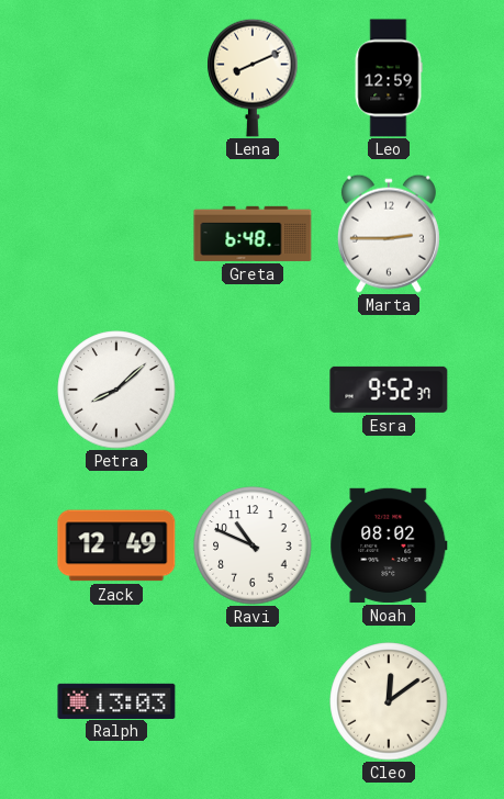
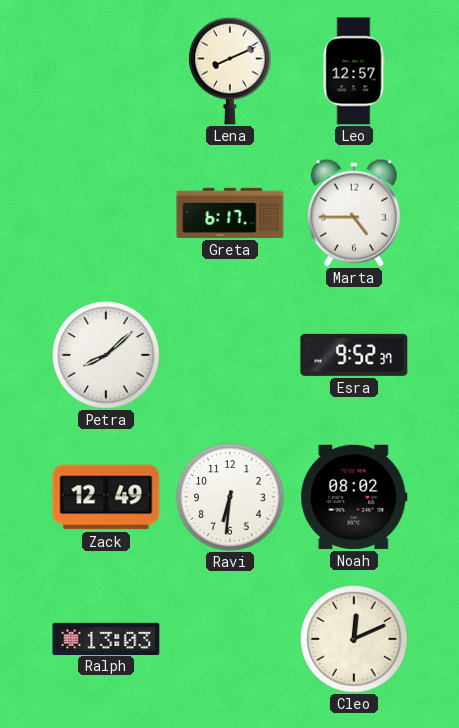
Leo: 12:59 -> 12:57 (354, 71)
Greta: 6:48 -> 6:17 (230, 213)
Marta: 2:45 -> 4:45 (354, 213)
Ravi: 10:49 -> 6:31 (230, 497)
Cleo: 12:09 -> 12:11 (354, 639)
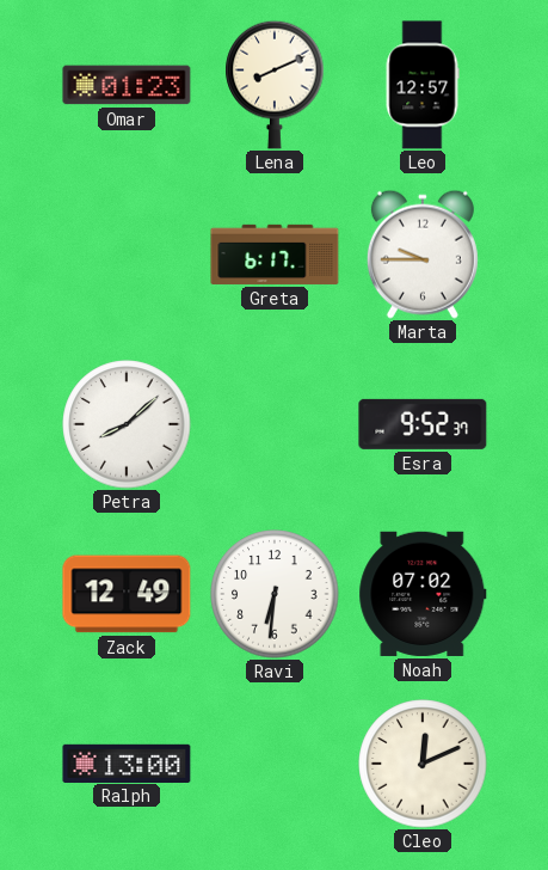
Omar: none -> 01:23 (127, 85)
Marta: 4:45 -> 9:45 (423, 255)
Noah: 08:02 -> 07:02 (423, 594)
Ralph: 13:03 -> 13:00 (127, 762)
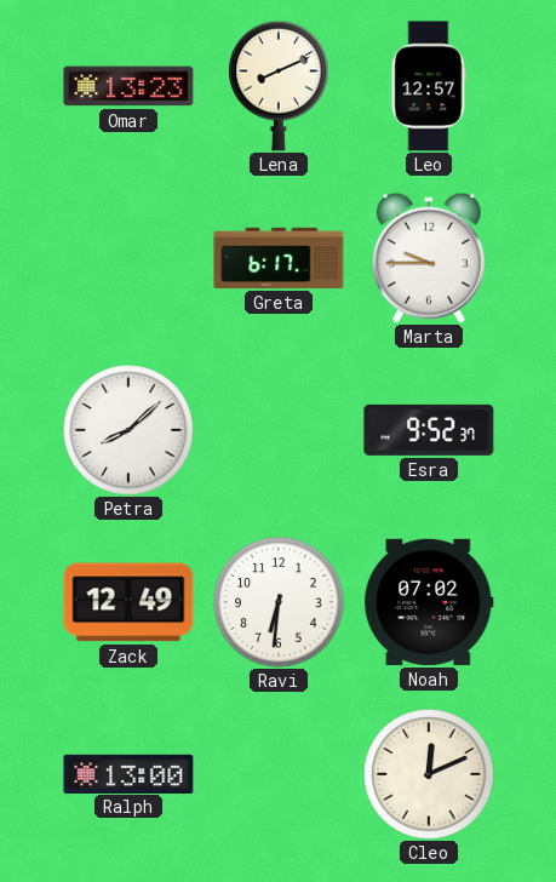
Omar: 01:23 -> 13:23 (128, 86)
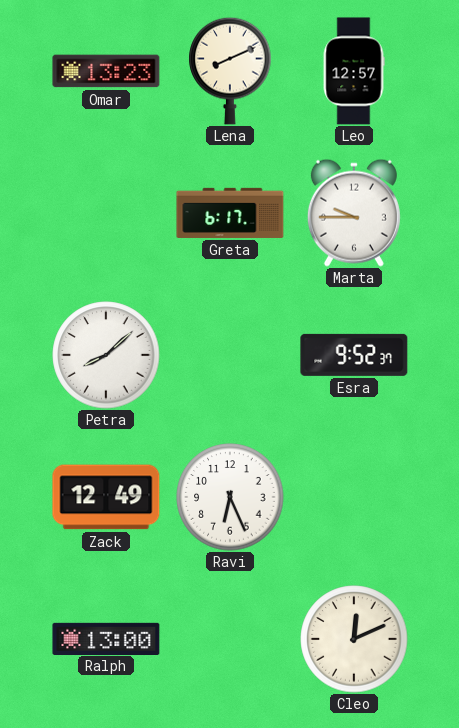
Ravi: 6:31 -> 6:26 (230, 497)
Noah: 07:02 -> none (429, 602)
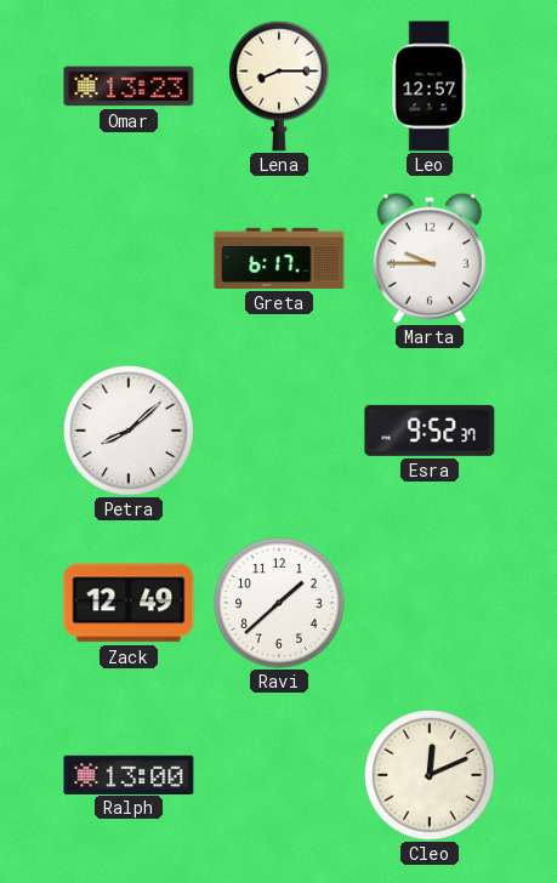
Lena: 8:11 -> 8:15 (279, 86)
Ravi: 6:26 -> 1:38 (279, 603)
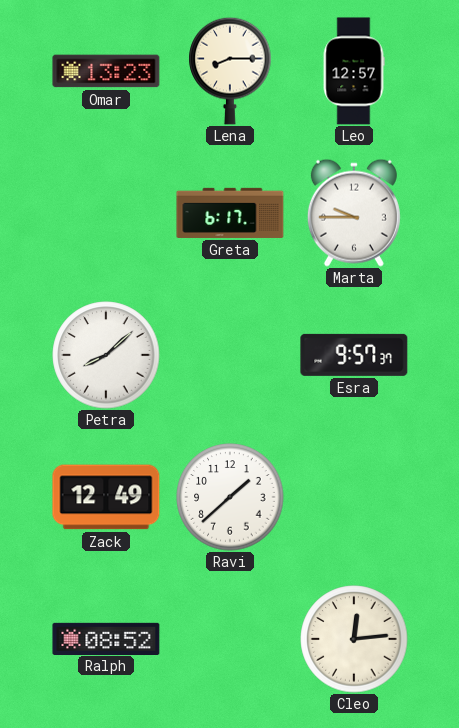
Esra: 9:52 -> 9:57 (354, 355)
Ralph: 13:00 -> 08:52 (106, 638)
Cleo: 12:11 -> 12:14 (354, 639)
